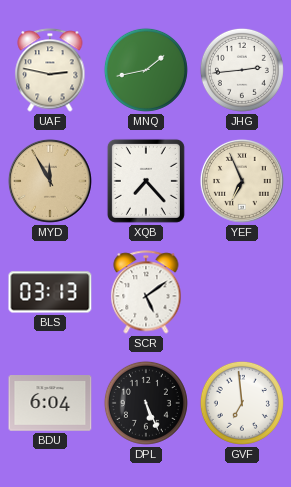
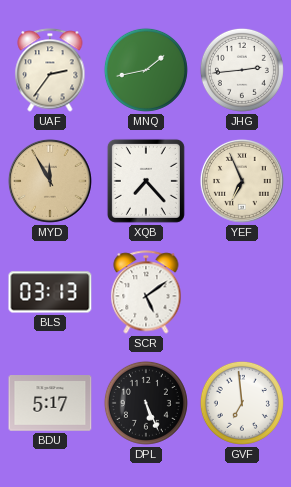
UAF: 2:47 -> 2:36 (50, 70)
BDU: 6:04 -> 5:17 (50, 403)
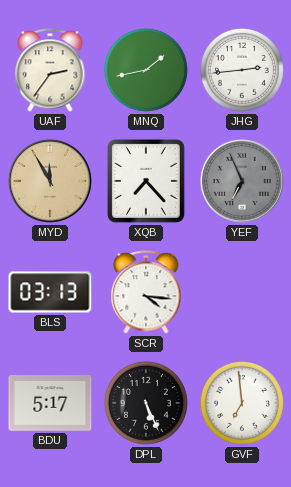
YEF dial: cream -> grey (243, 182)
SCR: 5:09 -> 4:16 (146, 292)
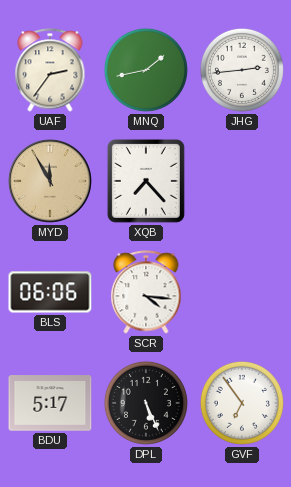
YEF: 6:56 -> none (243, 182)
BLS: 03:13 -> 06:06 (50, 292)
GVF: 6:59 -> 6:54 (242, 403)
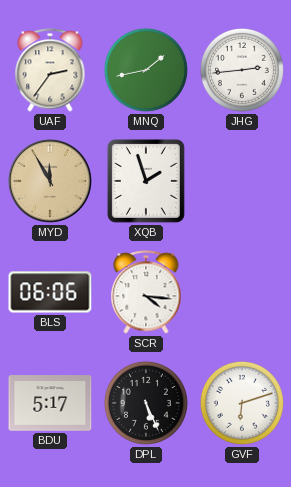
XQB: 7:23 -> 1:57 (146, 181)
GVF: 6:54 -> 6:12 (242, 403)
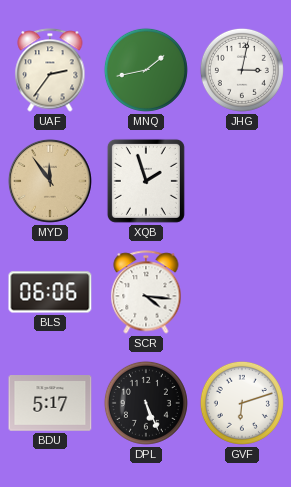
JHG: 2:44 -> 3:02 (242, 70)
MYD: 11:55 -> 11:54 (51, 182)
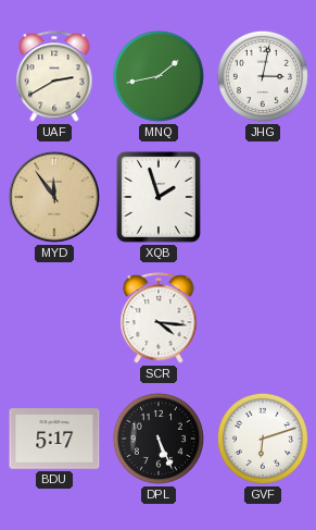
UAF: 2:36 -> 2:40 (54, 76)
BLS: 06:06 -> none (50, 292)
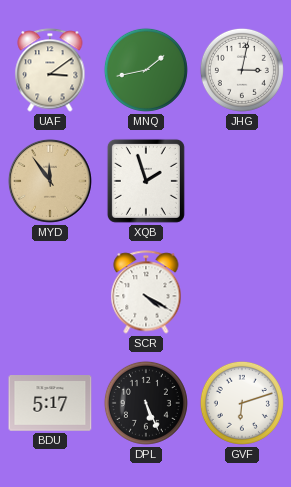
UAF: 2:40 -> 3:09 (50, 70)
SCR: 4:16 -> 4:20 (146, 292)
